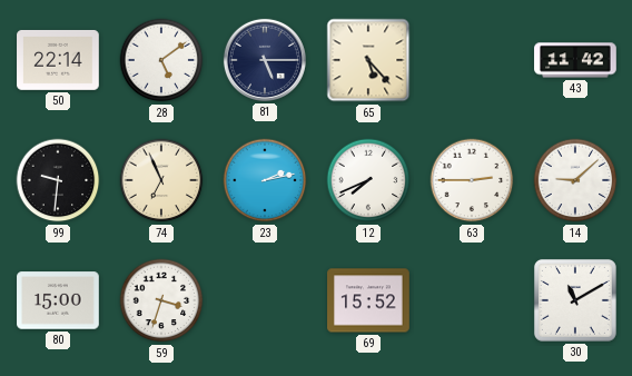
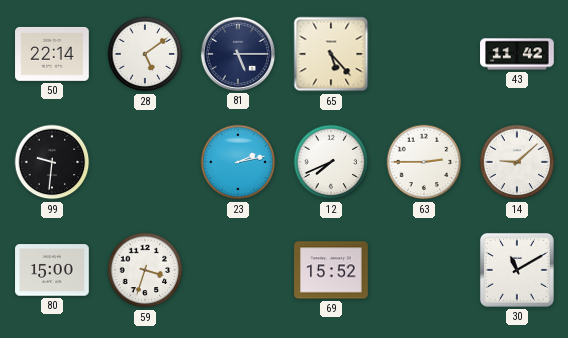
74: 6:56 -> none (161, 180)
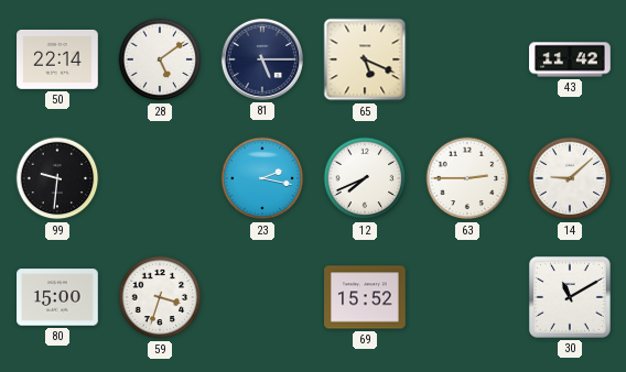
65: 5:23 -> 5:19 (365, 59)
23: 2:13 -> 2:17 (262, 178)
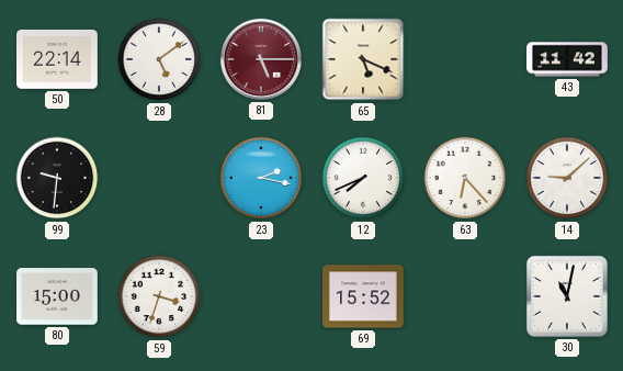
81 dial: navy -> burgundy (261, 59)
63: 2:45 -> 6:23 (465, 178)
30: 11:10 -> 11:02 (567, 296)
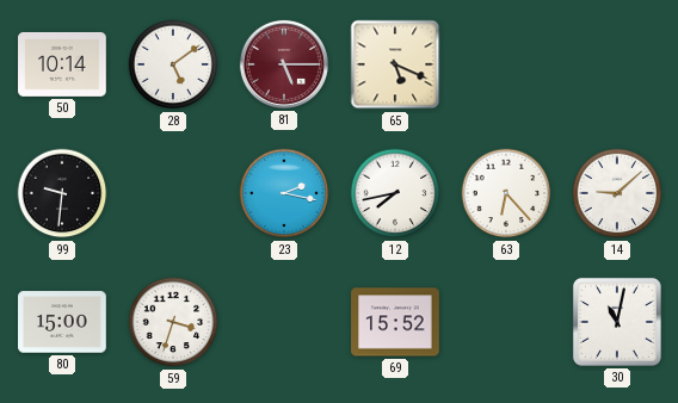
50: 22:14 -> 10:14 (62, 64)
43: 11:42 -> none (567, 59)
12: 7:41 -> 7:43 (395, 193)
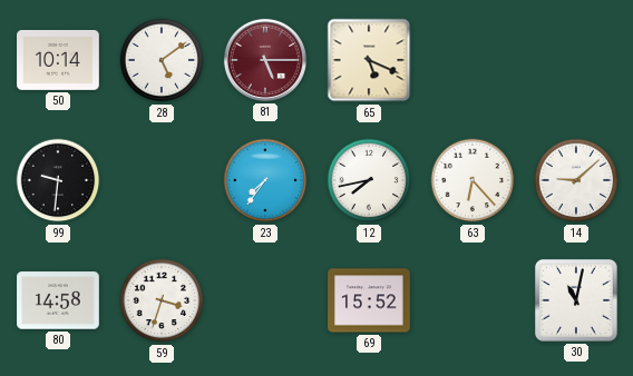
23: 2:17 -> 7:36 (265, 180)
80: 15:00 -> 14:58 (58, 300)
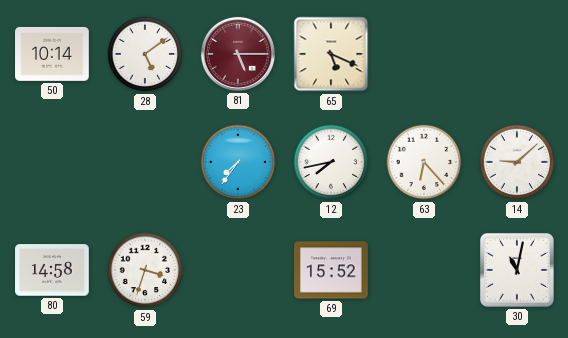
99: 9:31 -> none (58, 180)
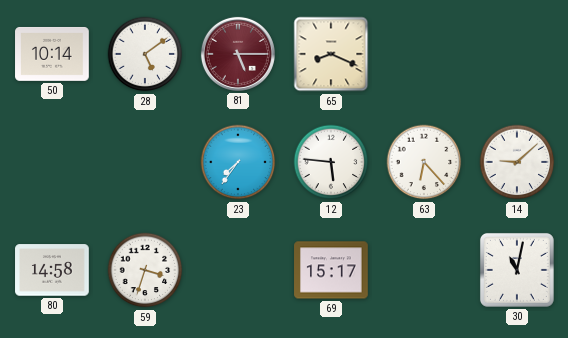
65: 5:19 -> 8:19 (331, 54)
12: 7:43 -> 5:46 (331, 162)
69: 15:52 -> 15:17 (331, 270)
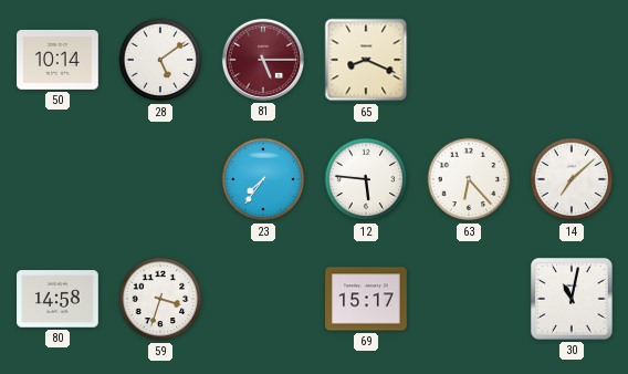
14: 9:08 -> 7:08 (572, 179)
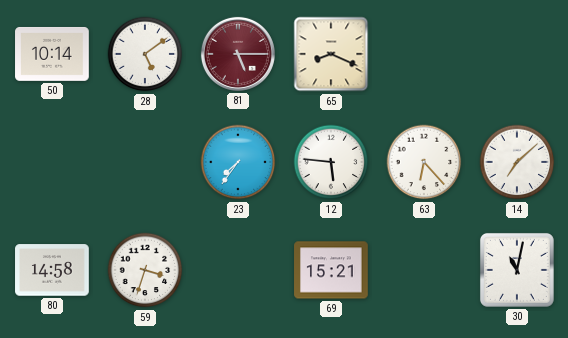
69: 15:17 -> 15:21 (331, 270)
